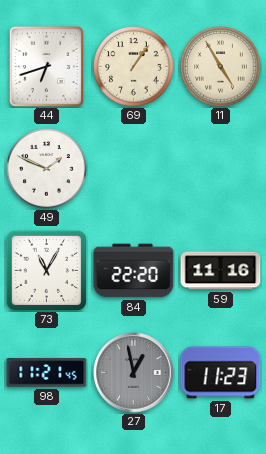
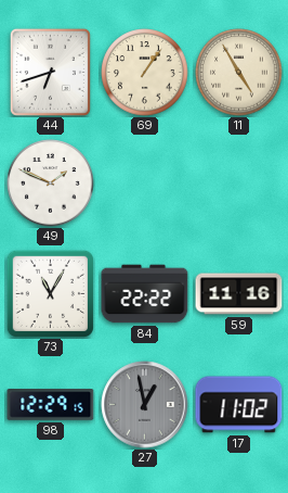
84: 22:20 -> 22:22 (145, 294)
98: 11:21 -> 12:29 (51, 405)
17: 11:23 -> 11:02 (239, 405)
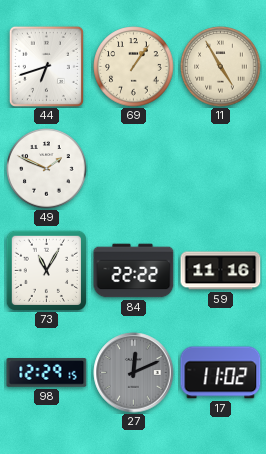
27: 12:58 -> 12:11 (134, 373)
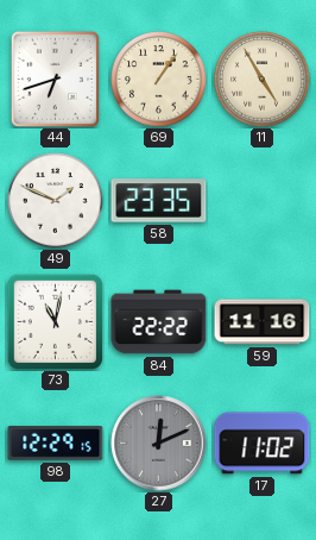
58: none -> 23:35 (159, 201)
73: 11:05 -> 11:02 (55, 321)
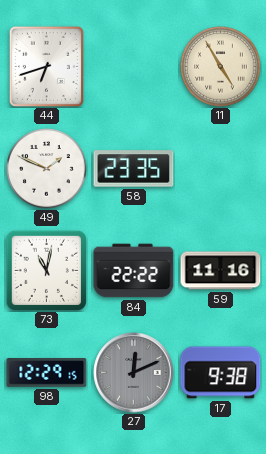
69: 1:06 -> none (159, 80)
17: 11:02 -> 9:38 (221, 373)
